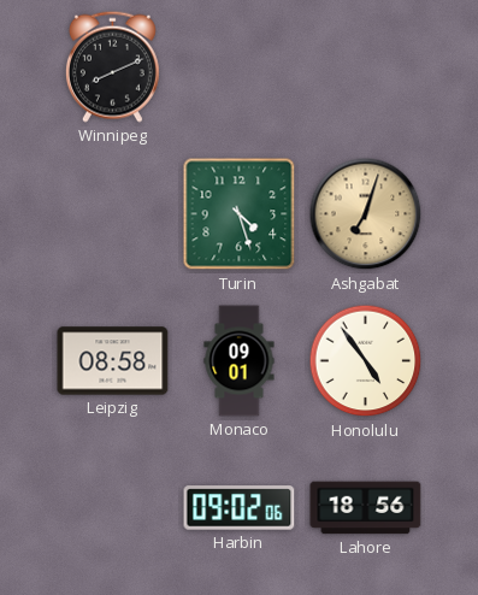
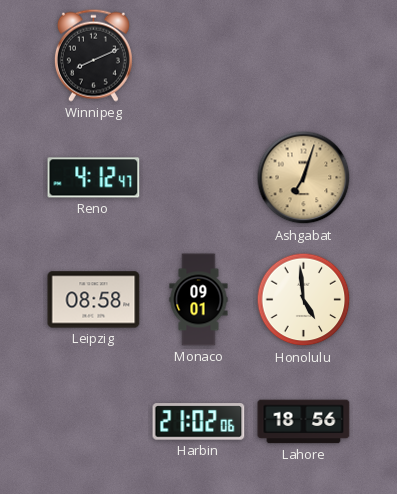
Reno: none -> 4:12 (94, 178)
Turin: 4:27 -> none (240, 214)
Honolulu: 4:54 -> 4:59 (304, 300)
Harbin: 09:02 -> 21:02 (199, 422)
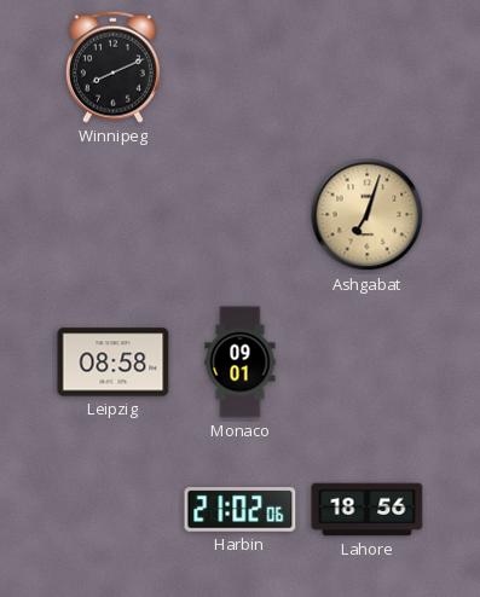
Reno: 4:12 -> none (94, 178)
Honolulu: 4:59 -> none (304, 300)
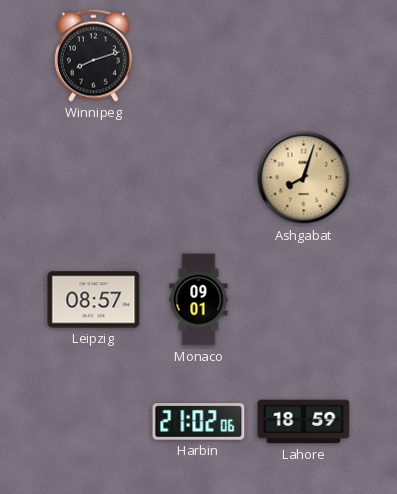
Winnipeg: 8:11 -> 8:12 (93, 55)
Ashgabat: 7:03 -> 8:03 (304, 178)
Leipzig: 08:58 -> 08:57 (94, 300)
Lahore: 18:56 -> 18:59 (304, 422)
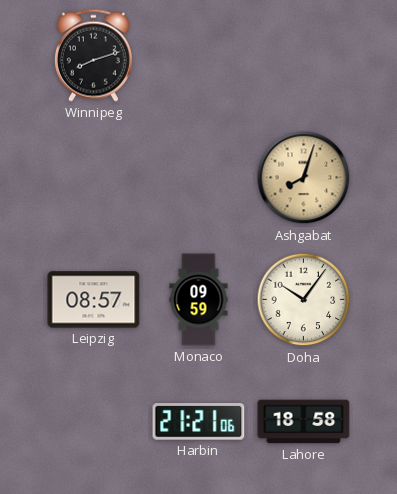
Monaco: 09:01 -> 09:59 (199, 300)
Doha: none -> 10:06 (304, 300)
Harbin: 21:02 -> 21:21 (199, 422)
Lahore: 18:59 -> 18:58 (304, 422)
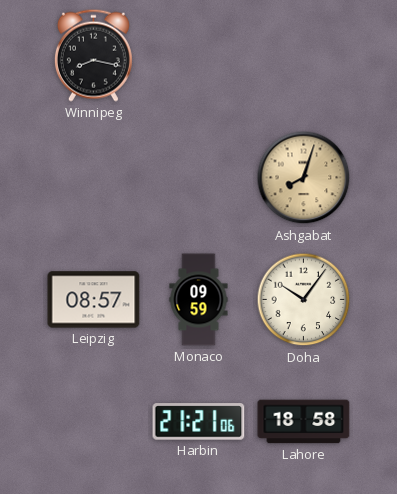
Winnipeg: 8:12 -> 8:17 (93, 55)
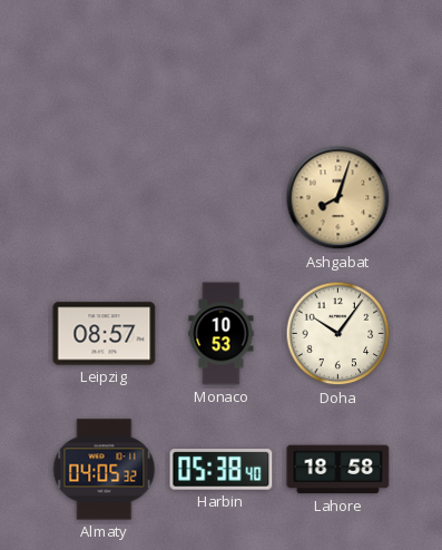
Winnipeg: 8:17 -> none (93, 55)
Monaco: 09:59 -> 10:53 (222, 334)
Almaty: none -> 04:05 (105, 470)
Harbin: 21:21 -> 05:38 (222, 470)
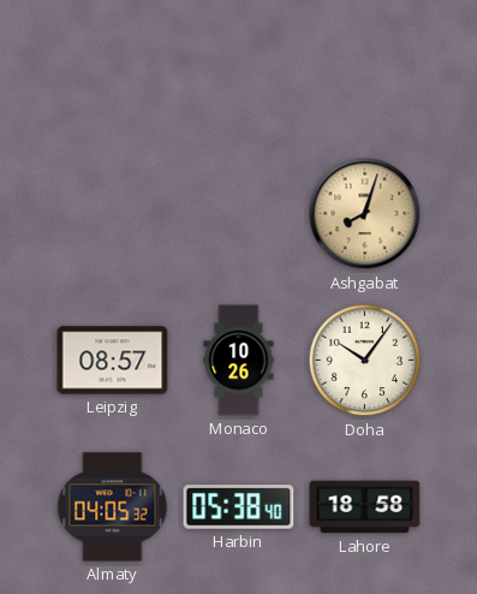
Monaco: 10:53 -> 10:26 (239, 361)
